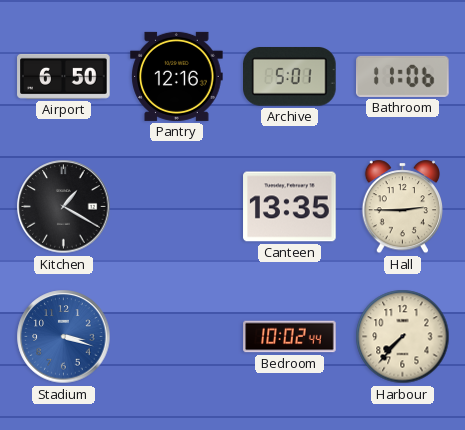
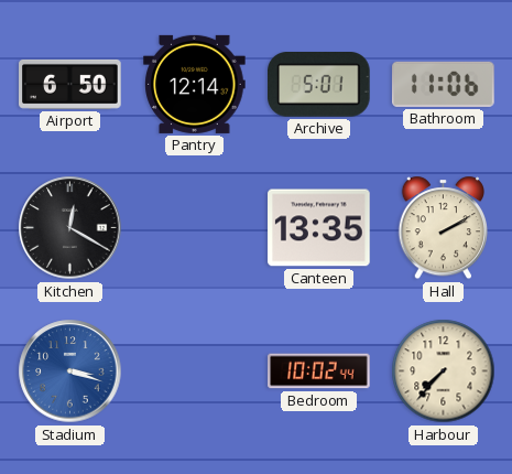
Pantry: 12:16 -> 12:14 (195, 84)
Kitchen: 1:20 -> 12:20 (70, 228)
Hall: 2:45 -> 2:10 (443, 228)
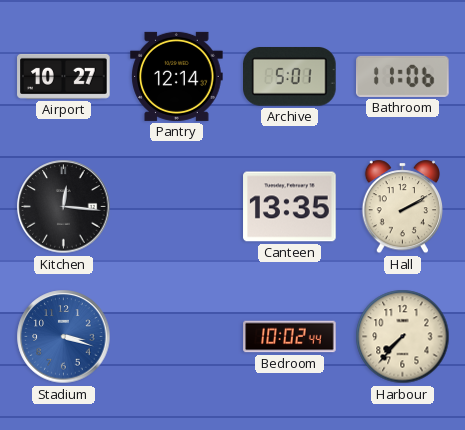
Airport: 6:50 -> 10:27 (64, 76)
Kitchen: 12:20 -> 12:16 (64, 207)
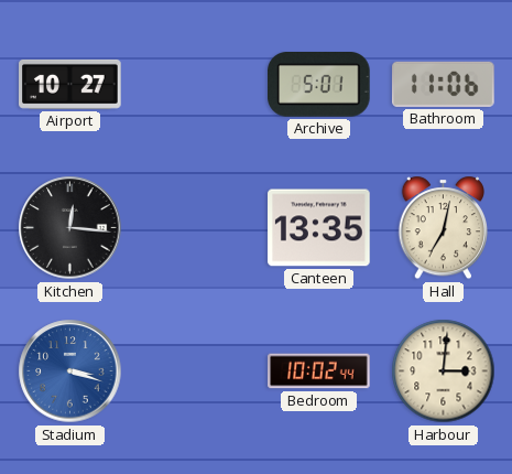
Pantry: 12:14 -> none (177, 76)
Hall: 2:10 -> 7:02 (443, 228)
Harbour: 7:37 -> 3:01 (444, 371)
